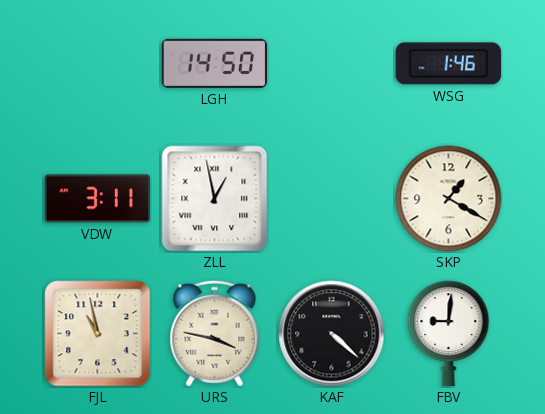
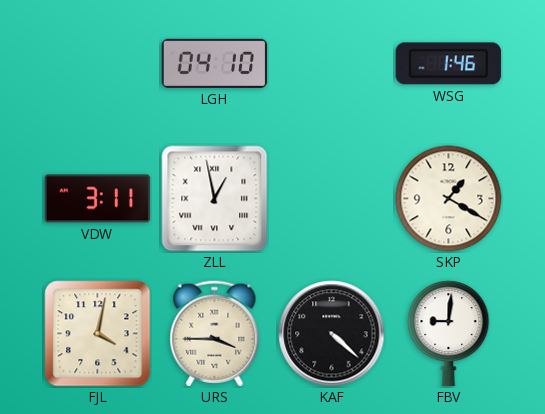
LGH: 14:50 -> 04:10 (215, 63)
FJL: 10:58 -> 4:02 (98, 334)
URS: 3:47 -> 3:45 (215, 334)
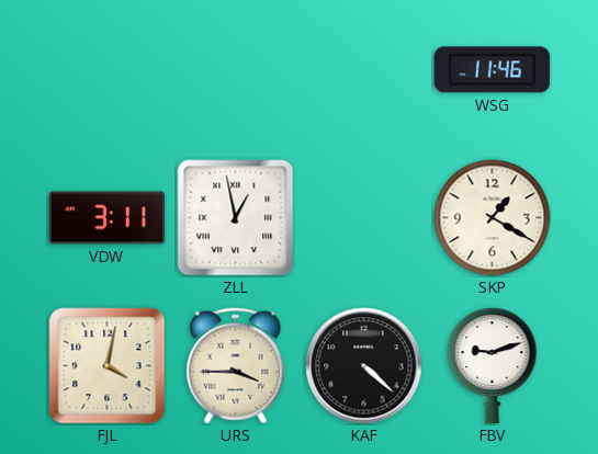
LGH: 04:10 -> none (215, 63)
WSG: 1:46 -> 11:46 (493, 70)
FBV: 9:01 -> 9:12 (493, 366)
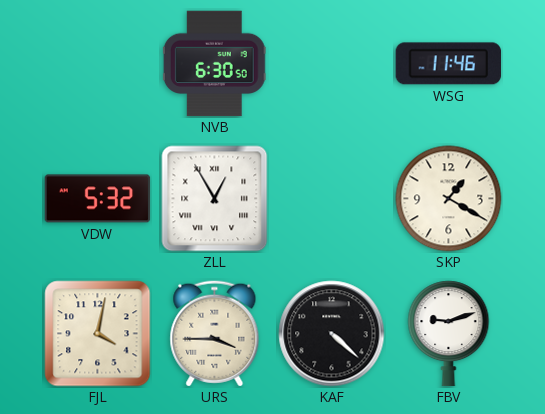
NVB: none -> 6:30 (214, 64)
VDW: 3:11 -> 5:32 (98, 199)
ZLL: 12:58 -> 12:55 (215, 199)
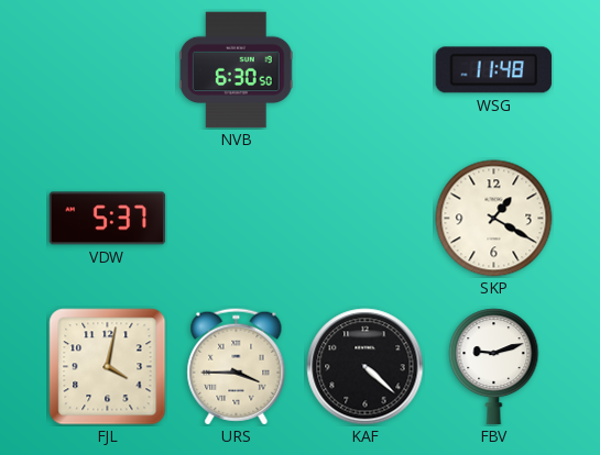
WSG: 11:46 -> 11:48 (494, 70)
VDW: 5:32 -> 5:37 (108, 219)
ZLL: 12:55 -> none (215, 199)
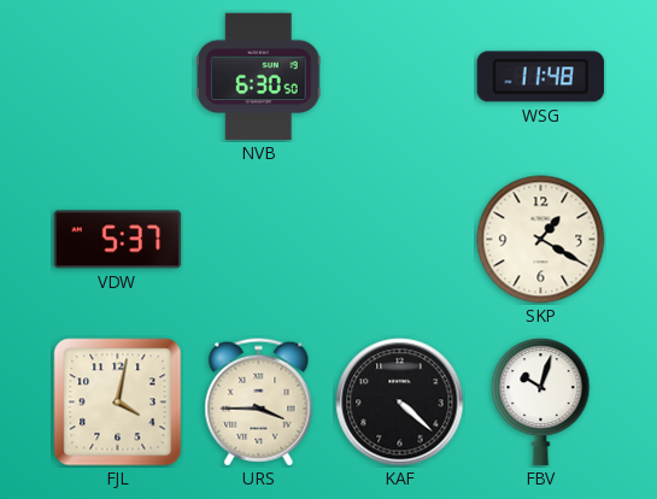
FBV: 9:12 -> 10:03 (541, 403)
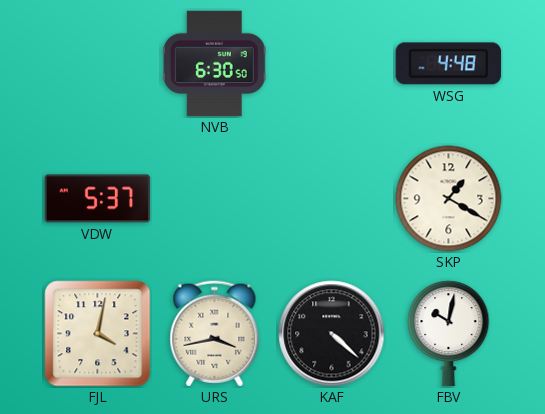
WSG: 11:48 -> 4:48 (449, 64)
URS: 3:45 -> 3:43 (215, 334)
FBV: 10:03 -> 10:02 (449, 334)
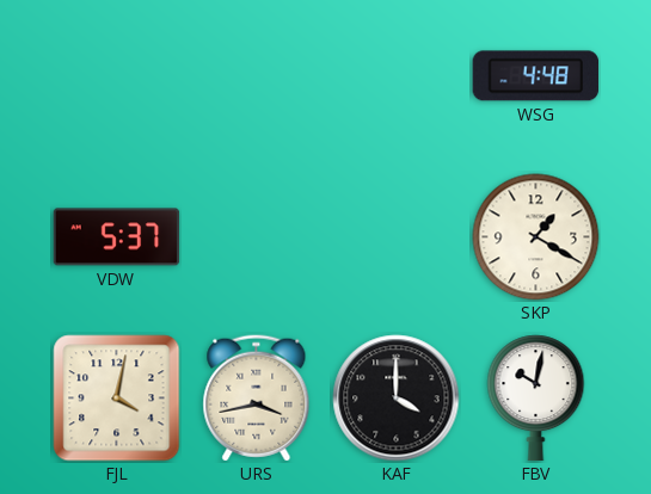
NVB: 6:30 -> none (214, 64)
KAF: 4:22 -> 4:00 (397, 399)
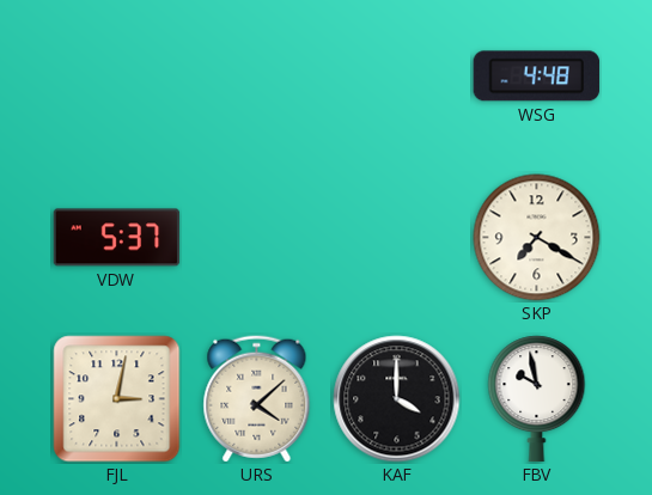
SKP: 1:20 -> 7:20 (537, 238)
FJL: 4:02 -> 3:02 (117, 399)
URS: 3:43 -> 4:08 (257, 399)
FBV: 10:02 -> 9:58 (537, 399)
